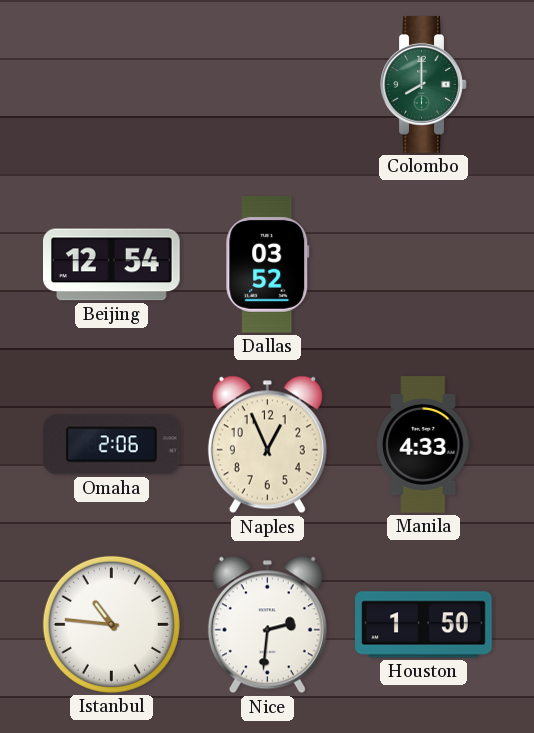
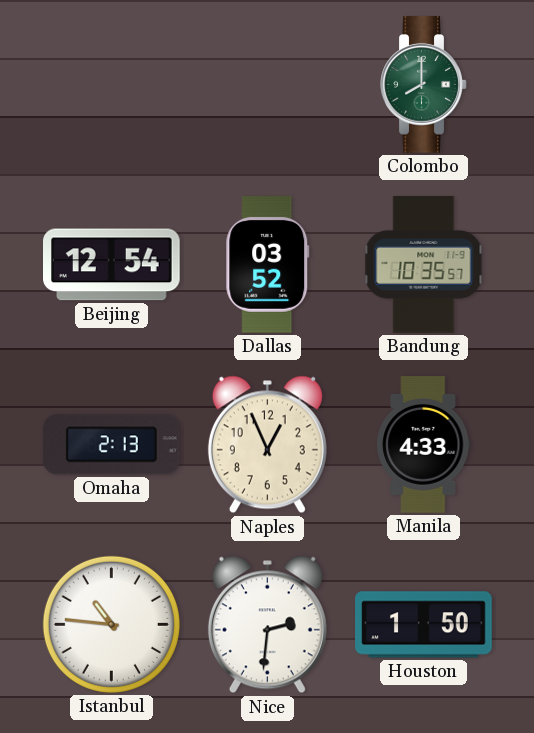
Bandung: none -> 10:35 (424, 265)
Omaha: 2:06 -> 2:13 (112, 445)
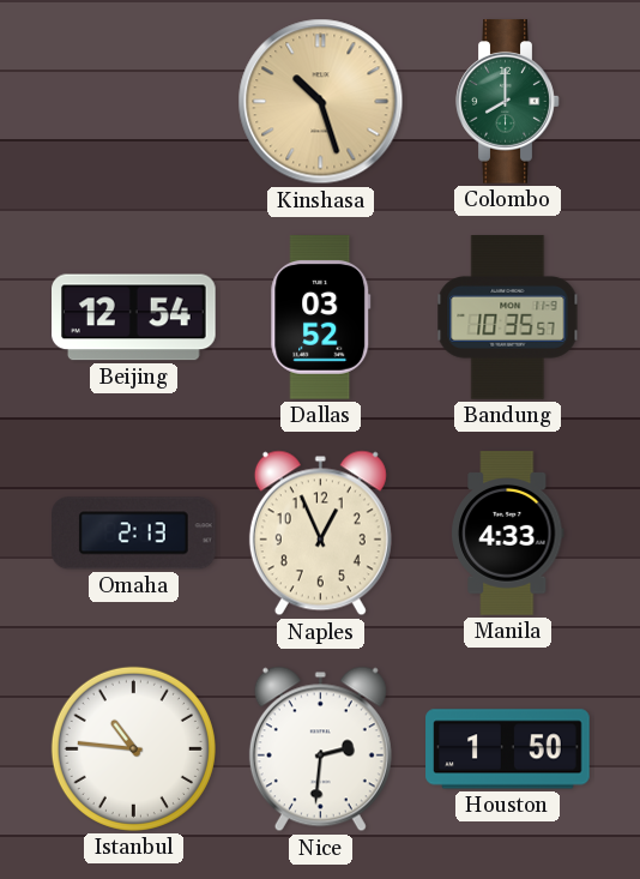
Kinshasa: none -> 10:27 (321, 102)
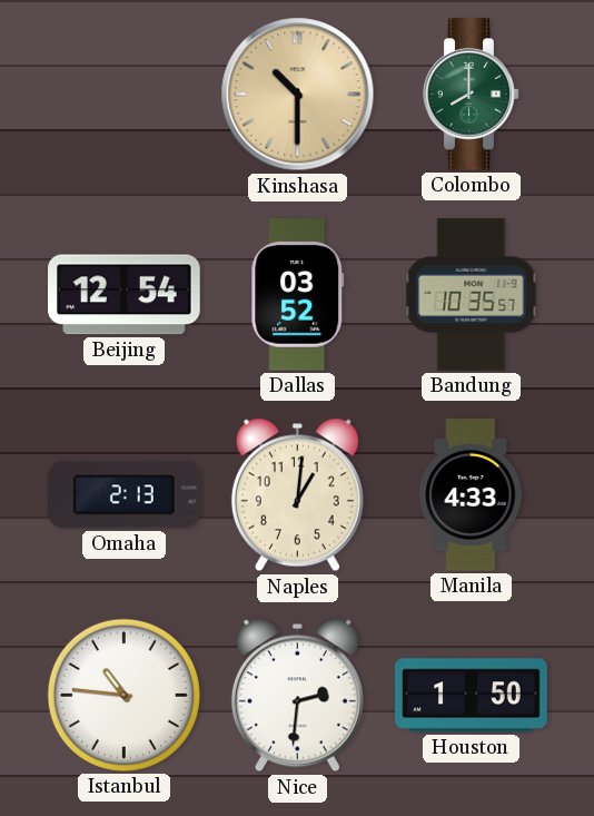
Kinshasa: 10:27 -> 10:30 (298, 95)
Naples: 12:56 -> 1:01 (297, 495)
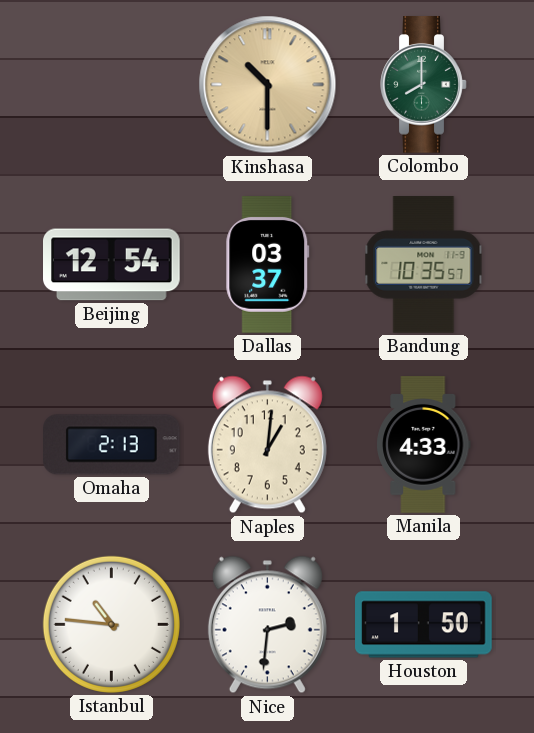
Dallas: 03:52 -> 03:37 (268, 265)
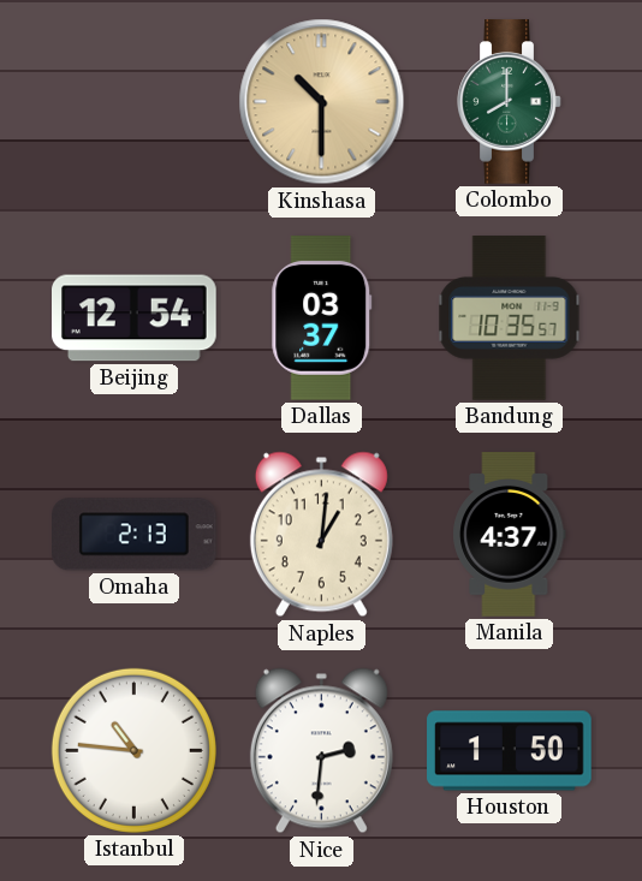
Manila: 4:33 -> 4:37 (510, 535)
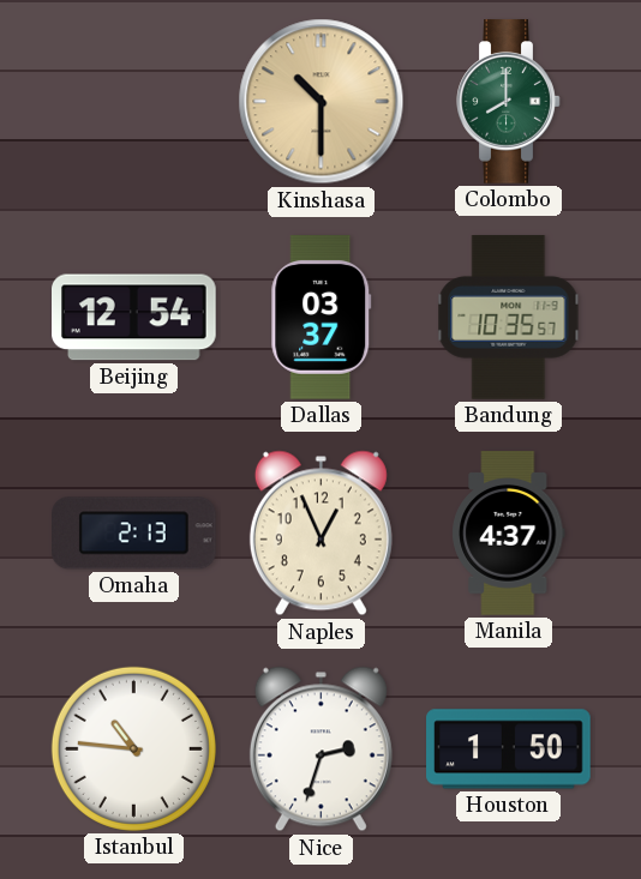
Naples: 1:01 -> 12:56 (320, 534)
Nice: 2:31 -> 2:33 (320, 749)
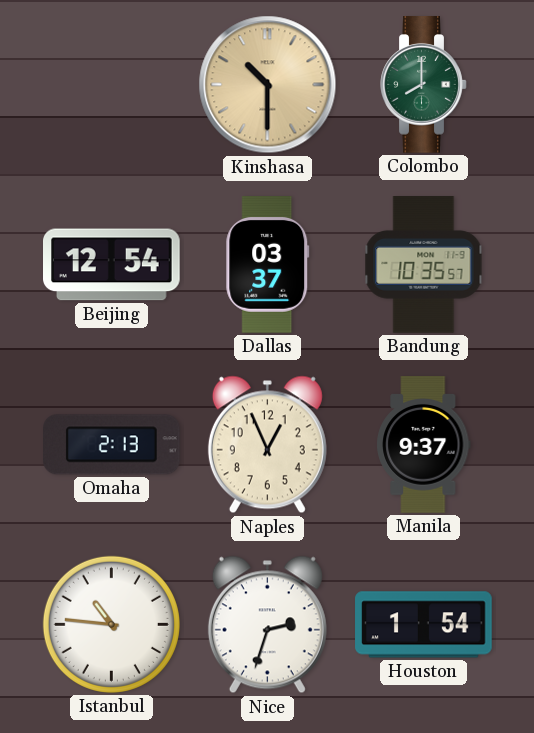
Manila: 4:37 -> 9:37 (424, 445)
Houston: 1:50 -> 1:54 (424, 625)
